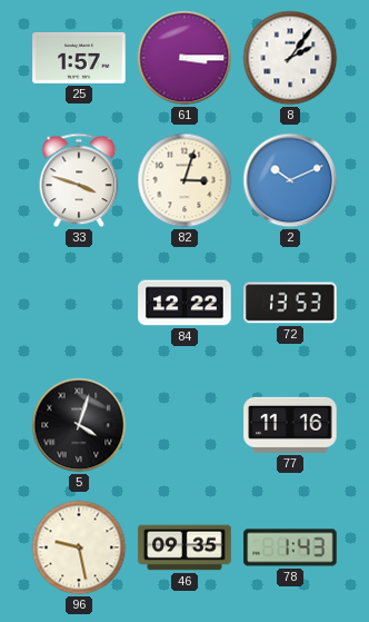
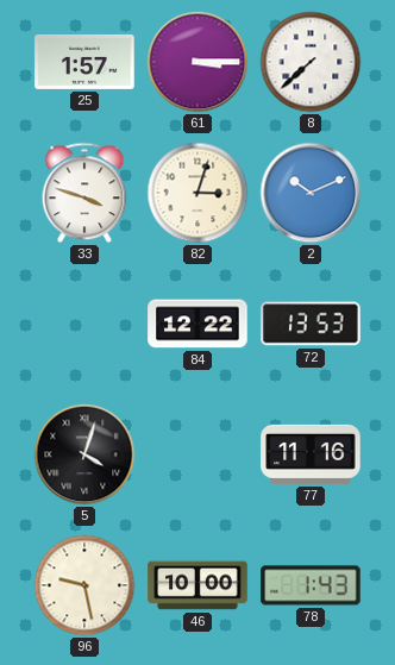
8: 2:06 -> 7:38 (311, 62)
46: 09:35 -> 10:00 (197, 585)
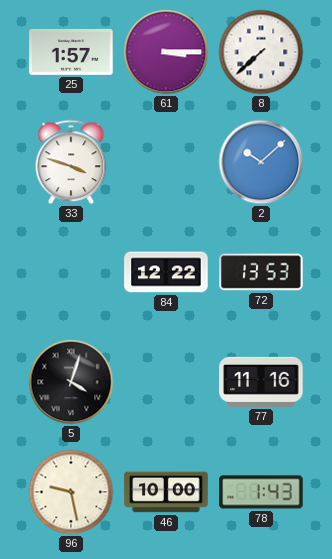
82: 3:03 -> none (197, 193)
2: 10:11 -> 10:08 (261, 162)
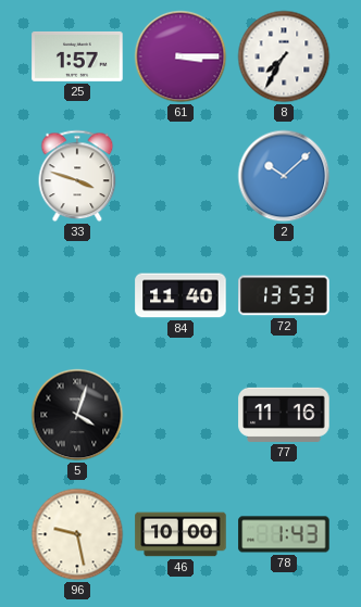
8: 7:38 -> 7:35 (284, 56)
84: 12:22 -> 11:40 (180, 295)
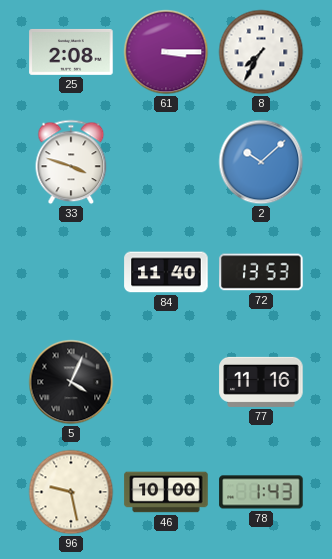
25: 1:57 -> 2:08 (71, 52)
5: 4:03 -> 4:04 (71, 382)
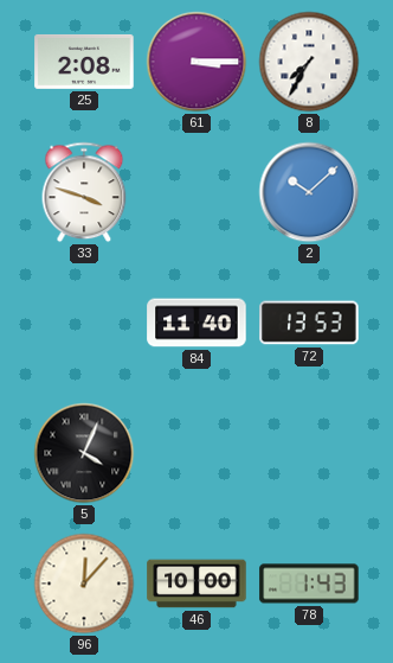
77: 11:16 -> none (261, 382)
96: 9:28 -> 12:07 (84, 584)
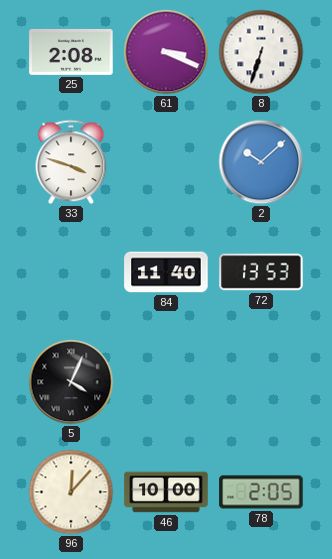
61: 3:15 -> 3:19 (166, 52)
8: 7:35 -> 6:33 (261, 52)
78: 1:43 -> 2:05 (261, 492)
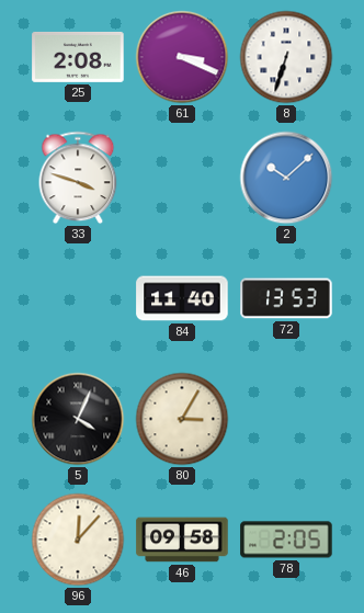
80: none -> 3:05 (182, 419)
46: 10:00 -> 09:58 (182, 540)
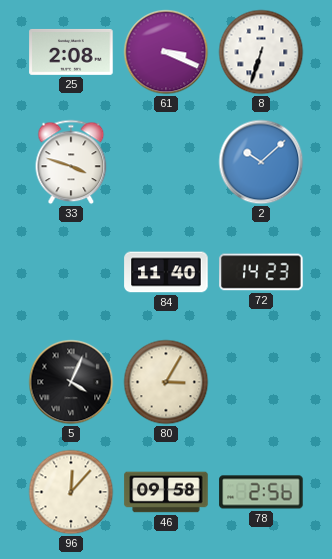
72: 13:53 -> 14:23 (261, 272)
78: 2:05 -> 2:56 (261, 492)
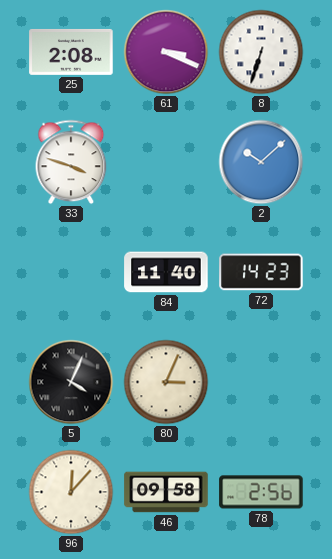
80: 3:05 -> 3:04 (166, 382)
